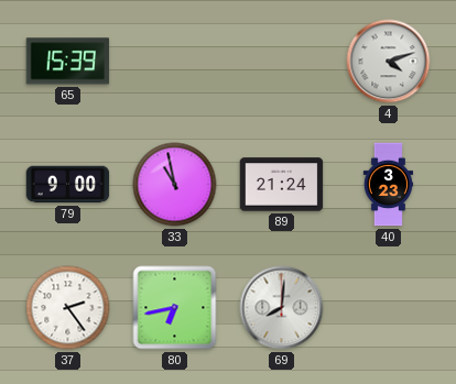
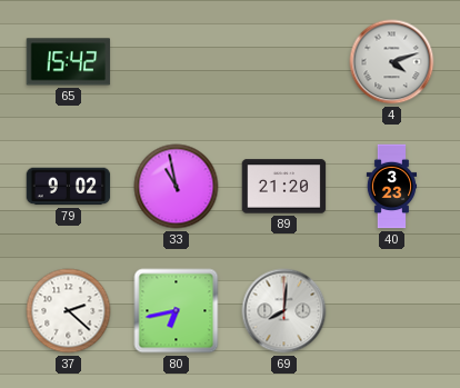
65: 15:39 -> 15:42 (69, 62)
79: 9:00 -> 9:02 (69, 187)
89: 21:24 -> 21:20 (284, 187)
37: 2:24 -> 2:22 (69, 311)
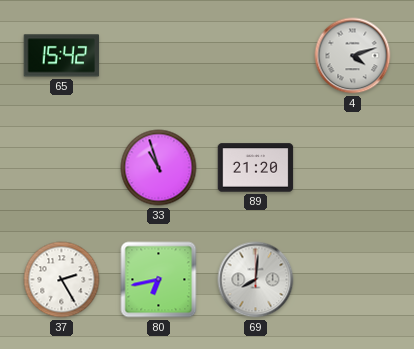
79: 9:02 -> none (69, 187)
33: 10:58 -> 10:57 (159, 168)
40: 3:23 -> none (392, 187)
37: 2:22 -> 2:25 (62, 280)
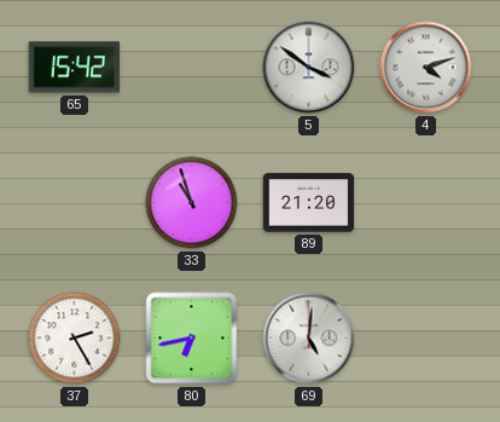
5: none -> 3:51 (309, 68)
69: 8:01 -> 5:01 (309, 339)
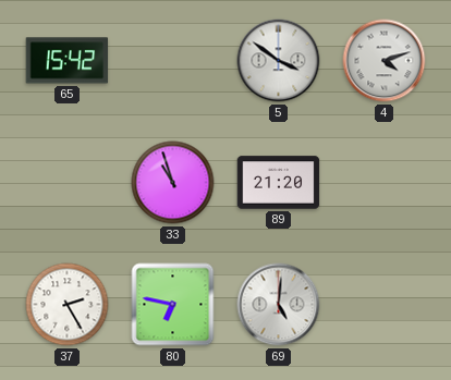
80: 6:43 -> 6:47 (173, 305)
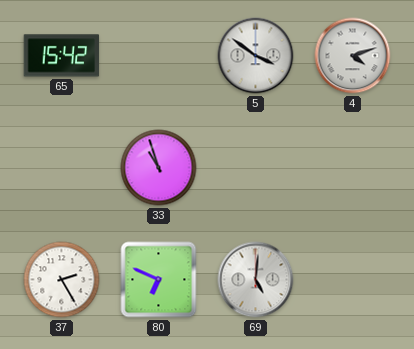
89: 21:20 -> none (279, 183)
80: 6:47 -> 6:49 (159, 280)
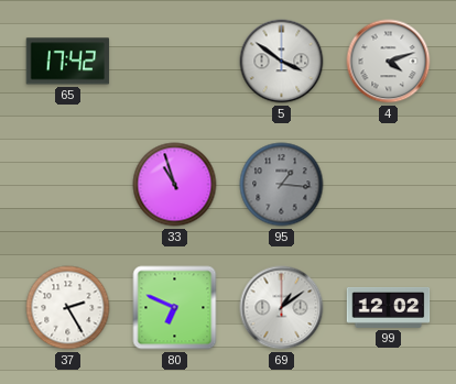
65: 15:42 -> 17:42 (68, 62)
95: none -> 1:16 (282, 185)
69: 5:01 -> 1:09 (282, 308)
99: none -> 12:02 (389, 307)
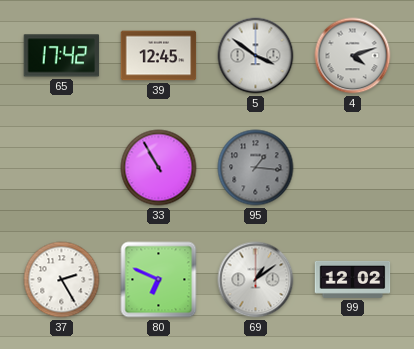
39: none -> 12:45 (159, 56)
33: 10:57 -> 10:55 (159, 168)
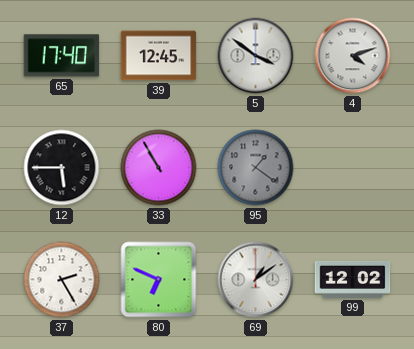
65: 17:42 -> 17:40 (62, 56)
12: none -> 5:45 (62, 168)
95: 1:16 -> 1:21 (256, 168)
